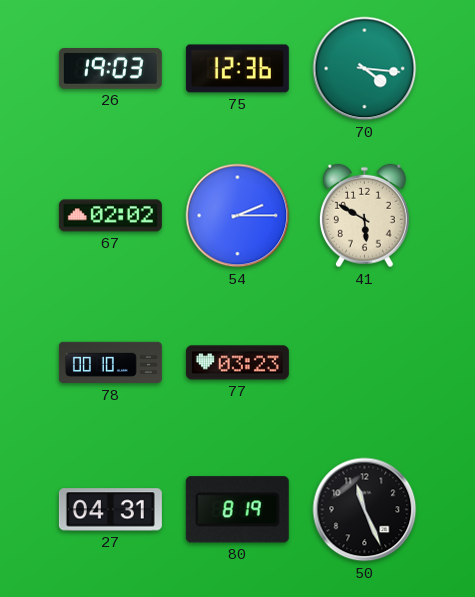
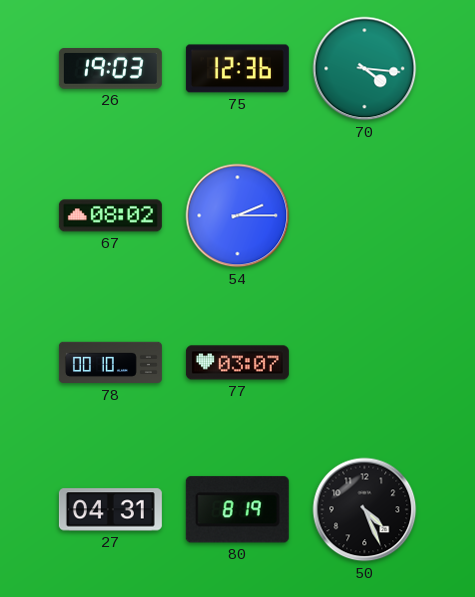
67: 02:02 -> 08:02 (110, 216)
41: 5:50 -> none (364, 216)
77: 03:23 -> 03:07 (237, 363)
50: 11:26 -> 4:26 (365, 510)
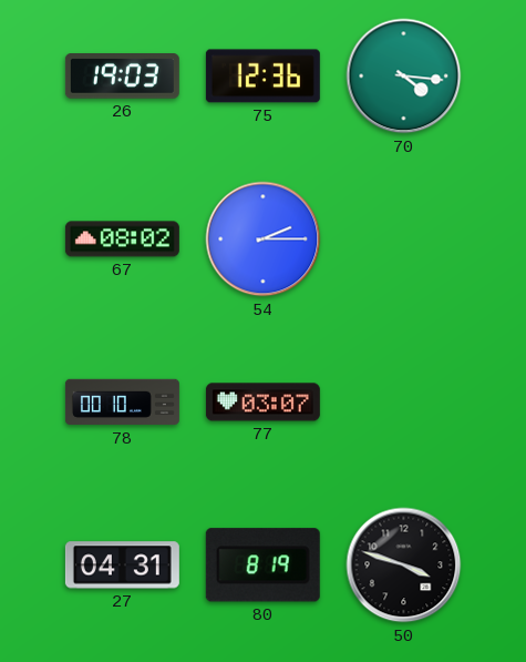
50: 4:26 -> 3:48 (404, 566)
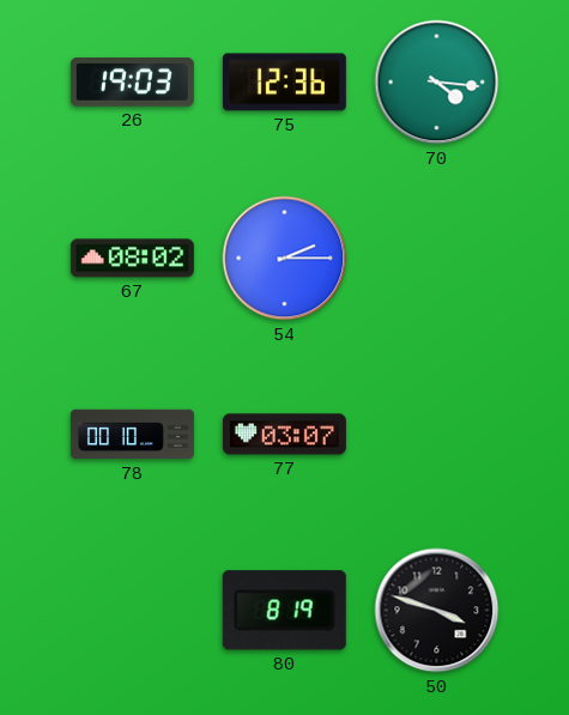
27: 04:31 -> none (122, 566)
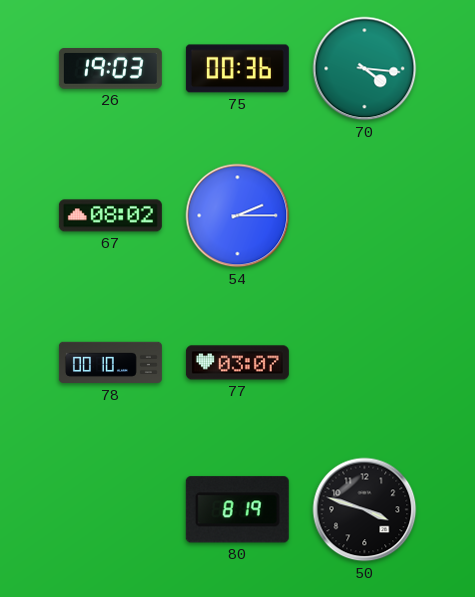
75: 12:36 -> 00:36 (237, 69)
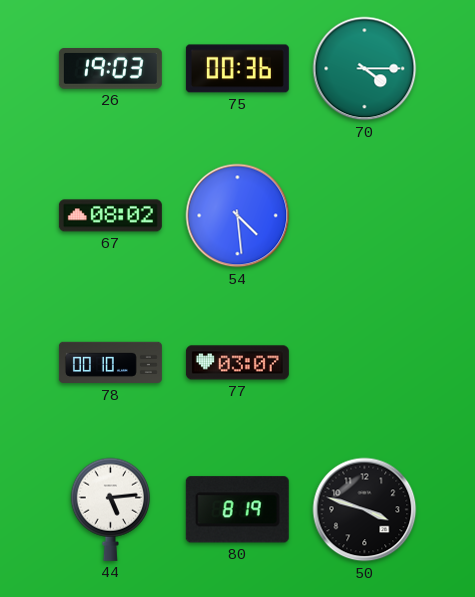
70: 4:16 -> 4:15 (365, 69)
54: 2:15 -> 4:29 (238, 216)
44: none -> 5:14 (110, 509)
